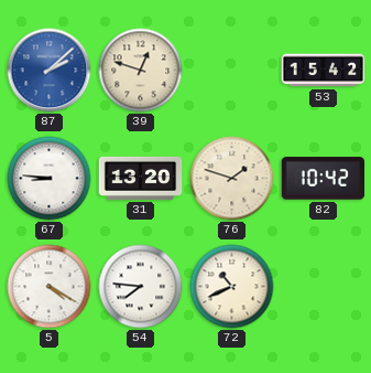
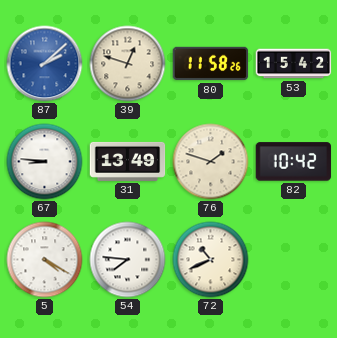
80: none -> 11:58 (211, 64)
31: 13:20 -> 13:49 (128, 161)
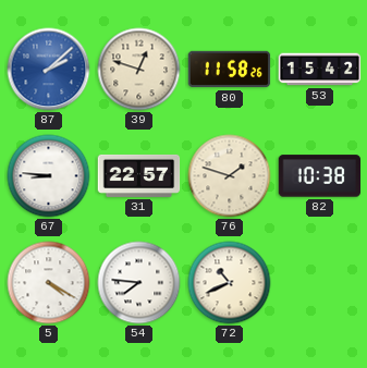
31: 13:49 -> 22:57 (139, 175)
82: 10:42 -> 10:38 (320, 176)
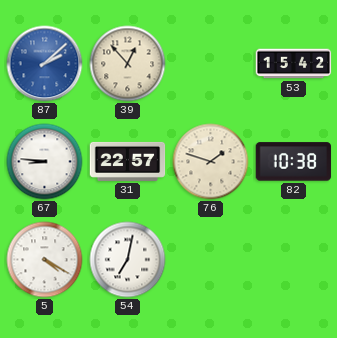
39: 12:48 -> 12:53 (128, 64)
80: 11:58 -> none (230, 70)
54: 7:46 -> 7:02 (128, 260)
72: 10:41 -> none (230, 283)
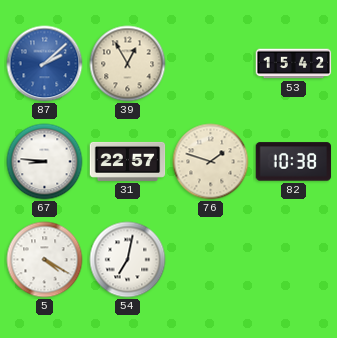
39: 12:53 -> 12:55 (128, 64)
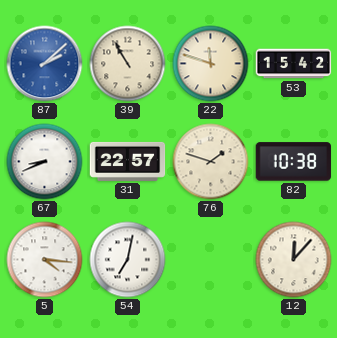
39: 12:55 -> 10:55 (128, 64)
22: none -> 11:48 (211, 64)
67: 8:46 -> 8:41 (45, 162)
5: 4:20 -> 4:16 (45, 260)
12: none -> 12:07 (294, 260)
